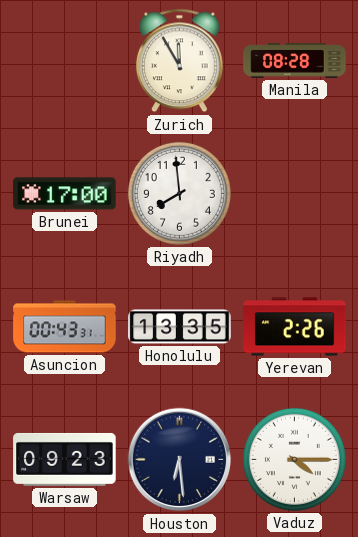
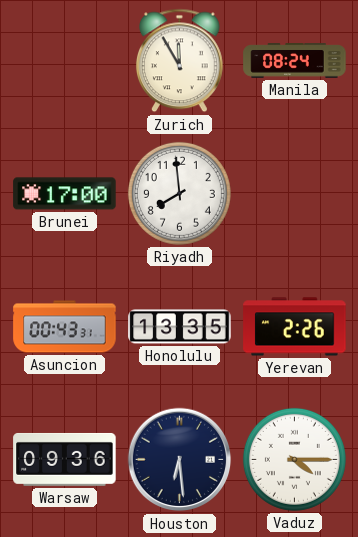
Manila: 08:28 -> 08:24 (295, 61)
Warsaw: 09:23 -> 09:36 (65, 459)
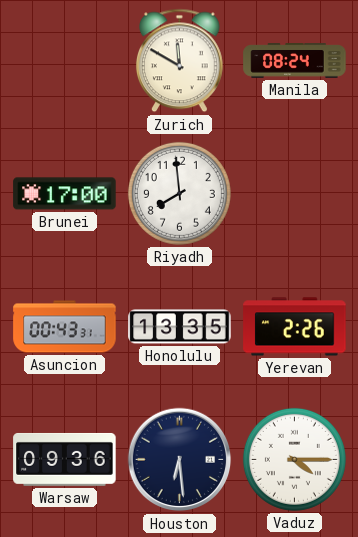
Zurich: 11:55 -> 11:50 (180, 61)
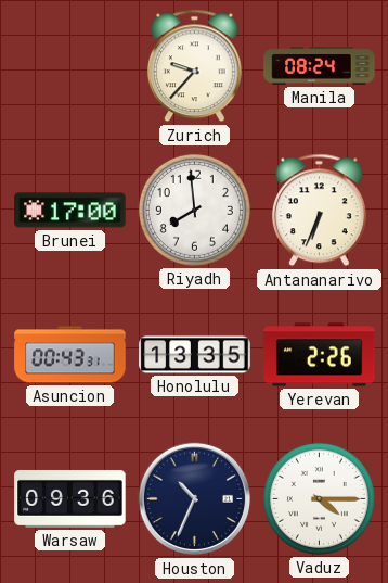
Zurich: 11:50 -> 9:37 (195, 66)
Antananarivo: none -> 6:34 (320, 211)
Houston: 6:29 -> 10:34 (195, 499)
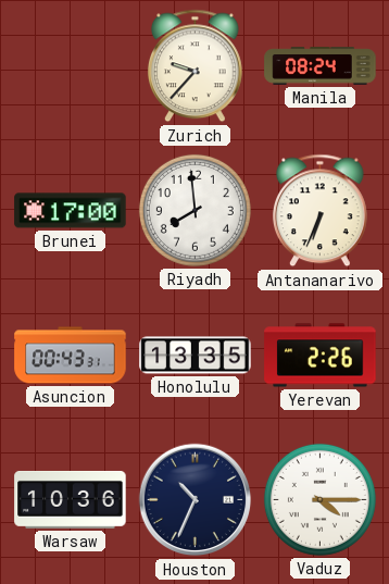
Warsaw: 09:36 -> 10:36 (71, 499)
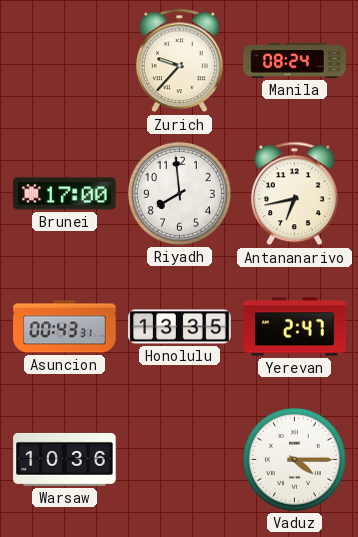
Antananarivo: 6:34 -> 6:43 (295, 194)
Yerevan: 2:26 -> 2:47 (295, 327)
Houston: 10:34 -> none (196, 500)
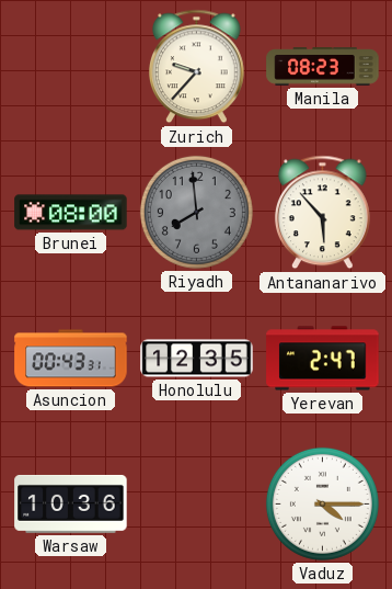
Manila: 08:24 -> 08:23 (323, 67)
Brunei: 17:00 -> 08:00 (71, 213)
Riyadh dial: white -> grey (196, 212)
Antananarivo: 6:43 -> 5:53 (323, 213)
Honolulu: 13:35 -> 12:35 (197, 359)
